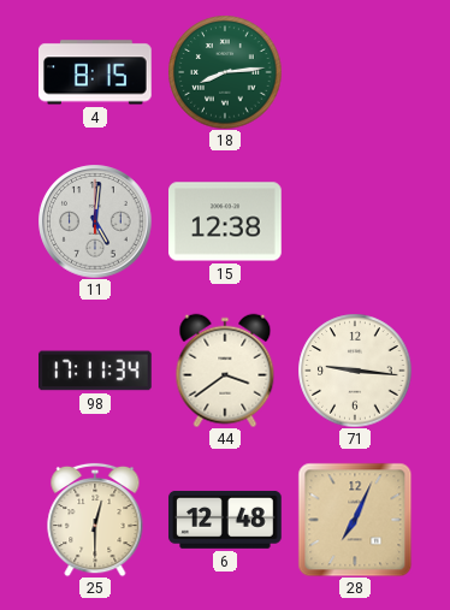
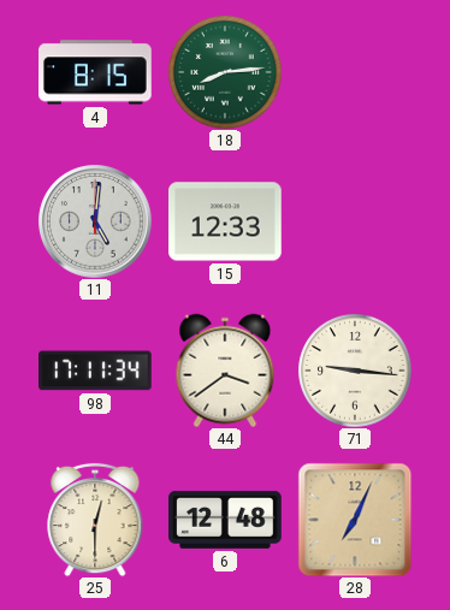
15: 12:38 -> 12:33 (226, 221)
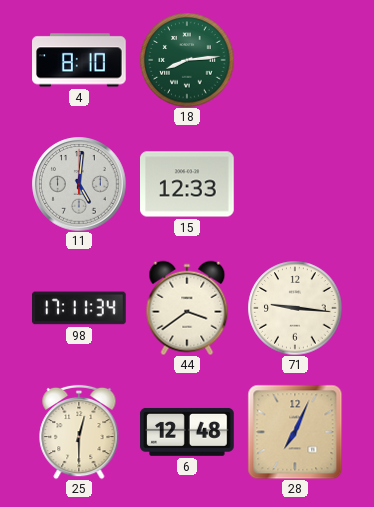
4: 8:15 -> 8:10 (80, 60)
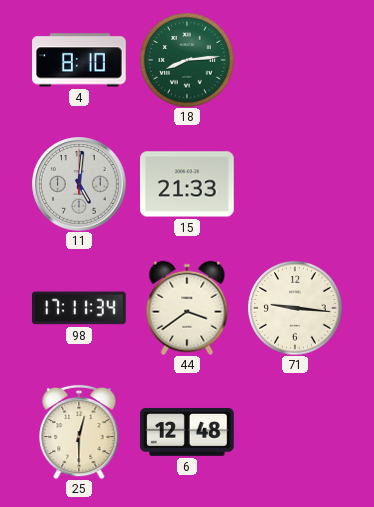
15: 12:33 -> 21:33 (188, 184)
28: 7:04 -> none (295, 432)
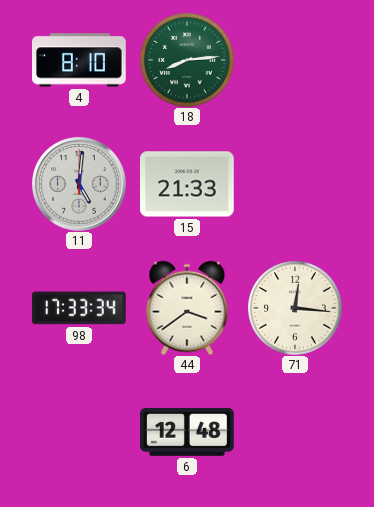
98: 17:11 -> 17:33 (80, 308)
71: 9:16 -> 12:16 (295, 308)
25: 12:30 -> none (79, 432)
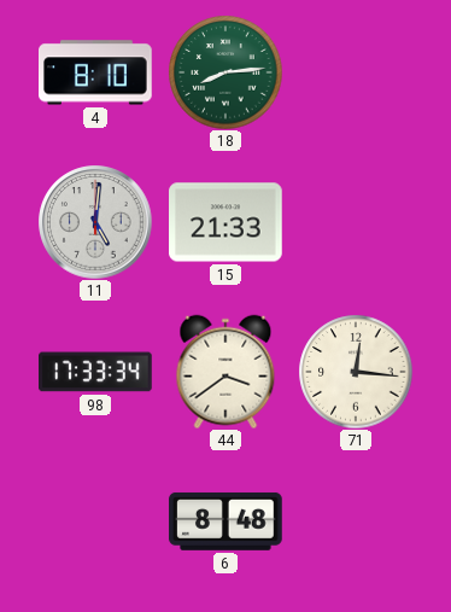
6: 12:48 -> 8:48 (225, 521)
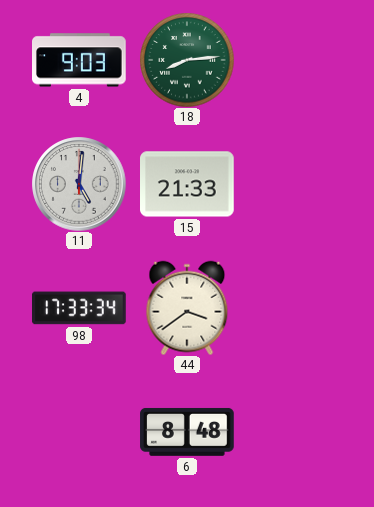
4: 8:10 -> 9:03 (80, 60)
71: 12:16 -> none (356, 372)
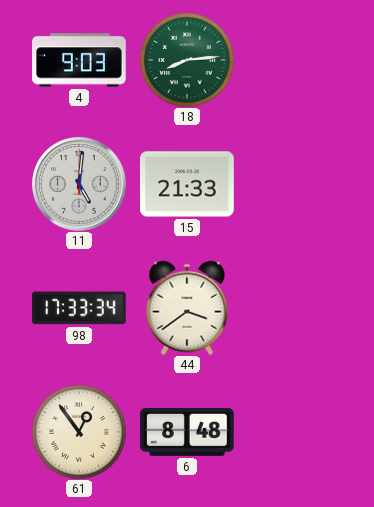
61: none -> 12:54 (79, 432)
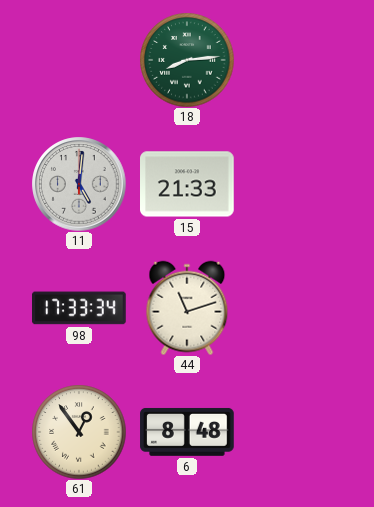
4: 9:03 -> none (80, 60)
44: 3:39 -> 11:12 (187, 308)
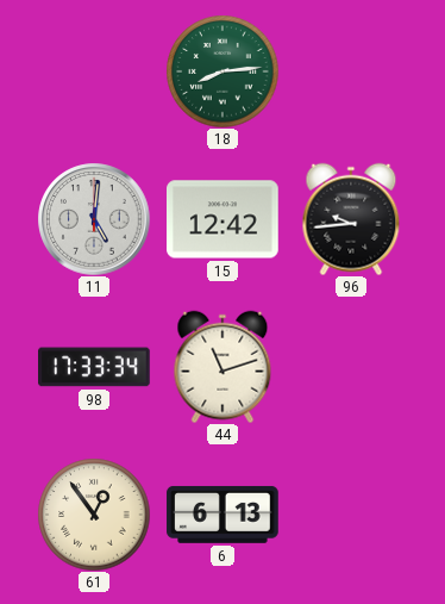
15: 21:33 -> 12:42 (224, 219)
96: none -> 9:44 (351, 219)
6: 8:48 -> 6:13 (223, 515)
